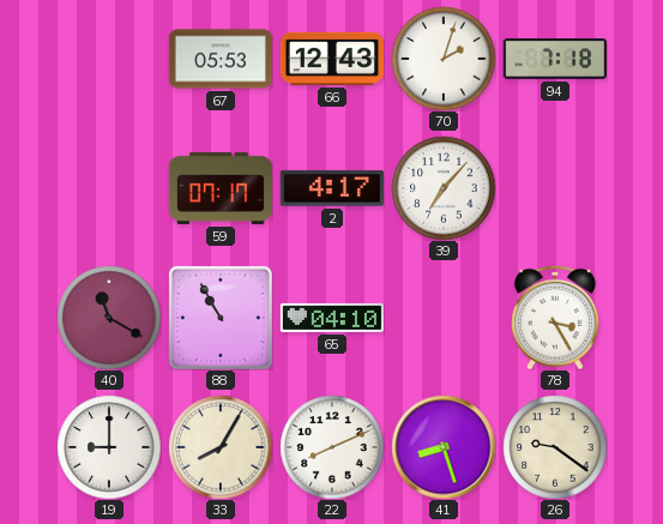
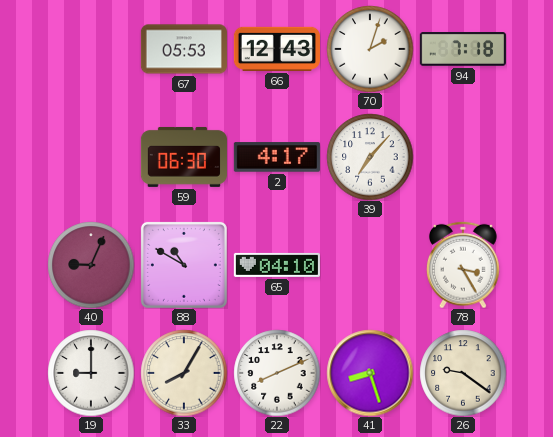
59: 07:17 -> 06:30 (184, 157)
40: 11:20 -> 9:04 (91, 265)
88: 10:55 -> 10:50 (184, 265)
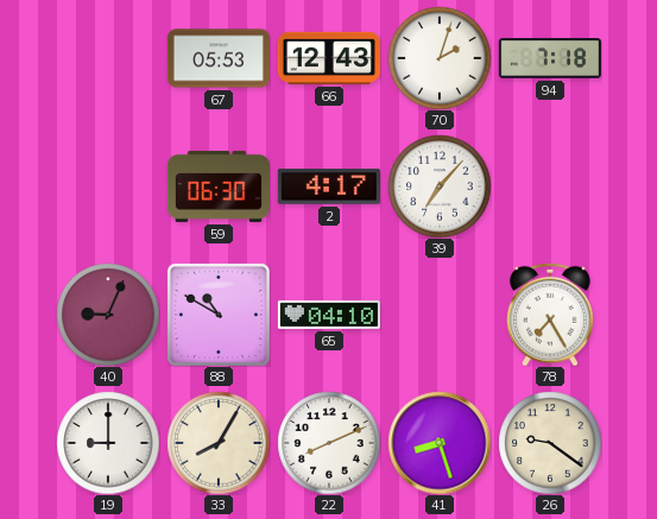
78: 3:25 -> 7:25 (551, 315)
